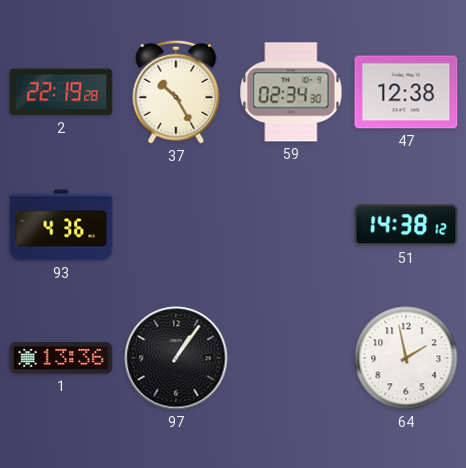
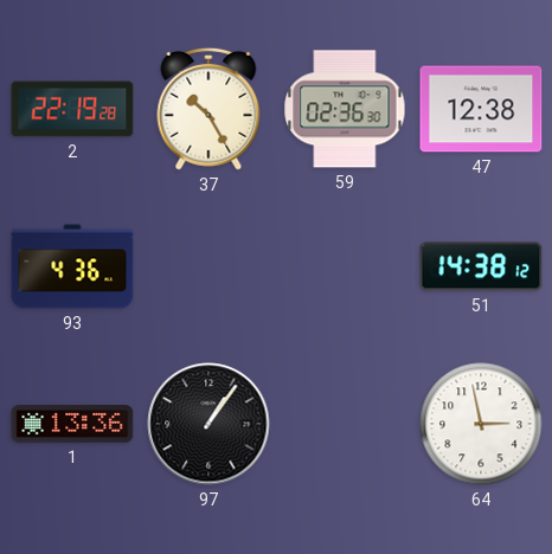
59: 02:34 -> 02:36 (345, 109)
64: 1:58 -> 2:58 (481, 424)
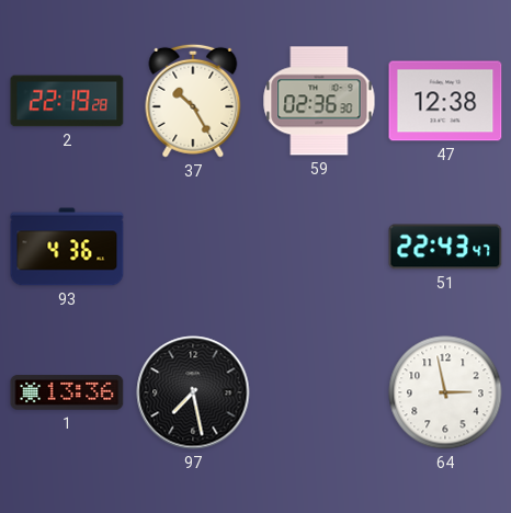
51: 14:38 -> 22:43 (445, 247)
97: 1:06 -> 7:28 (193, 392)
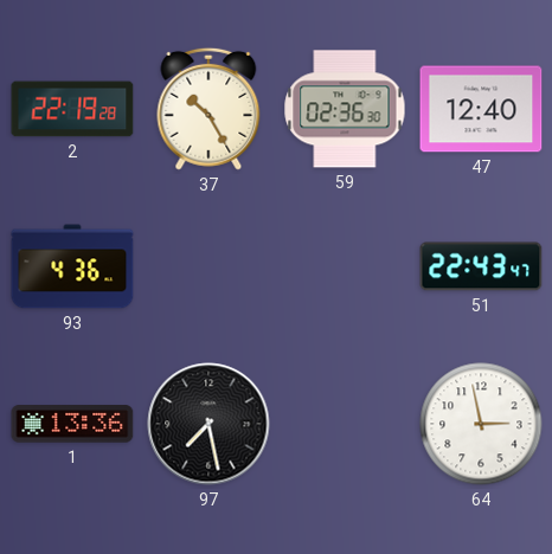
47: 12:38 -> 12:40 (481, 109)
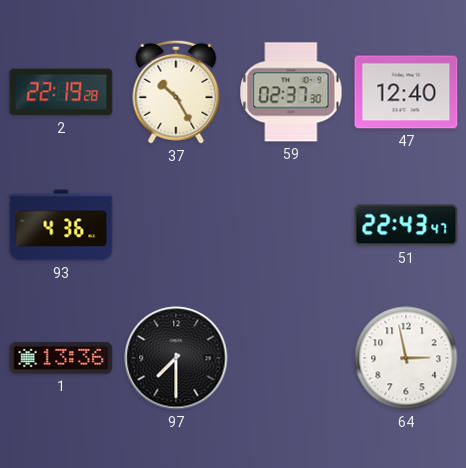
59: 02:36 -> 02:37 (291, 92)
97: 7:28 -> 7:30 (176, 358)
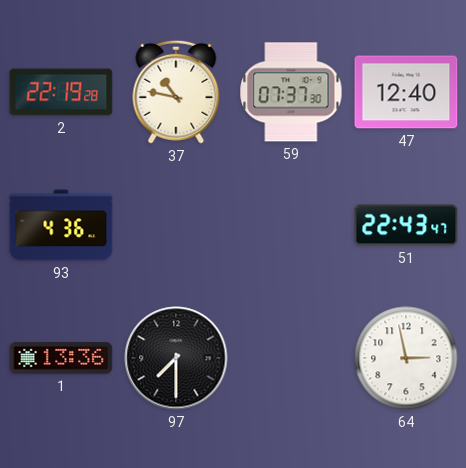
37: 10:25 -> 10:47 (176, 92)
59: 02:37 -> 07:37 (291, 92)
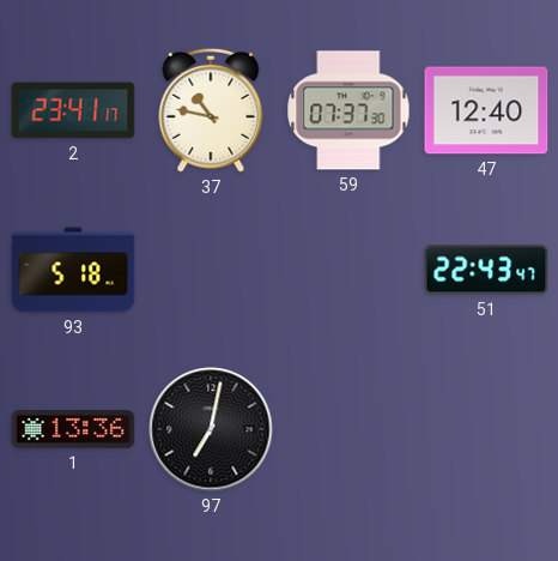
2: 22:19 -> 23:41 (73, 110)
93: 4:36 -> 5:18 (73, 270)
97: 7:30 -> 7:02 (211, 429)
64: 2:58 -> none (406, 358)
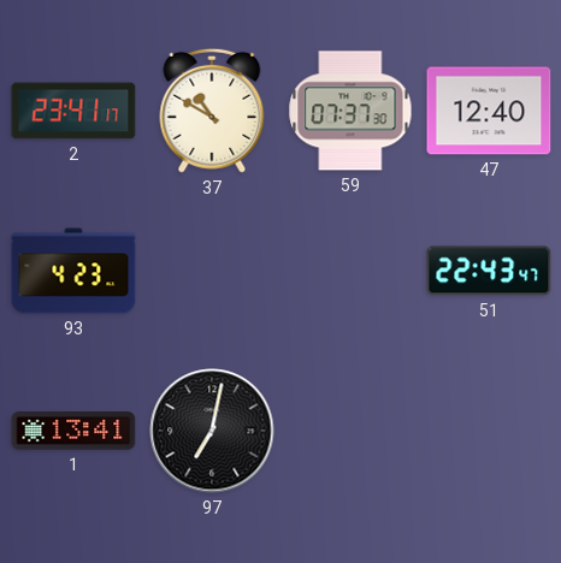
37: 10:47 -> 10:50 (212, 111)
93: 5:18 -> 4:23 (73, 271)
1: 13:36 -> 13:41 (73, 431)
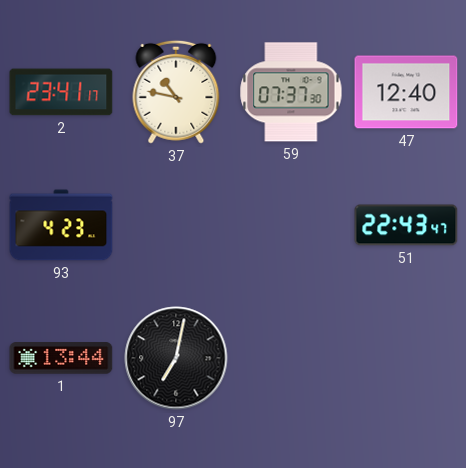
37: 10:50 -> 10:47 (176, 92)
1: 13:41 -> 13:44 (61, 358)
